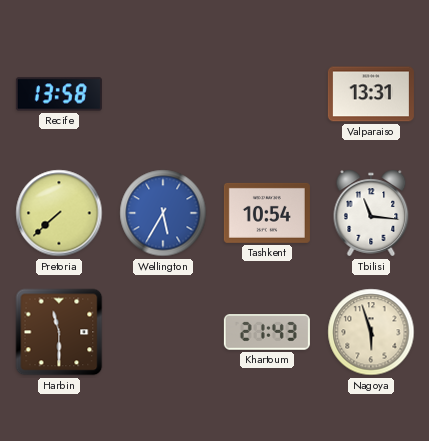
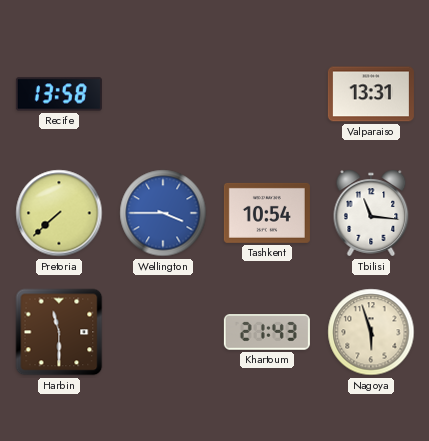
Wellington: 5:35 -> 3:45 (163, 213)
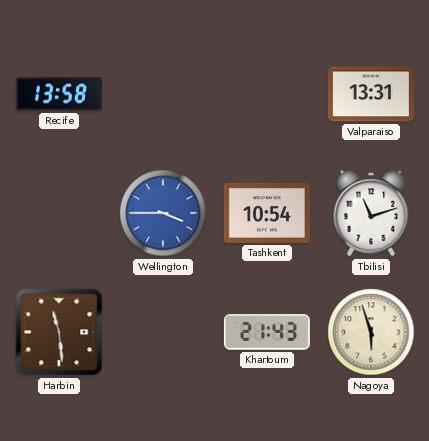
Pretoria: 7:38 -> none (59, 213)
Tbilisi: 11:16 -> 11:12 (371, 213)
Harbin: 11:30 -> 11:29 (59, 332)
